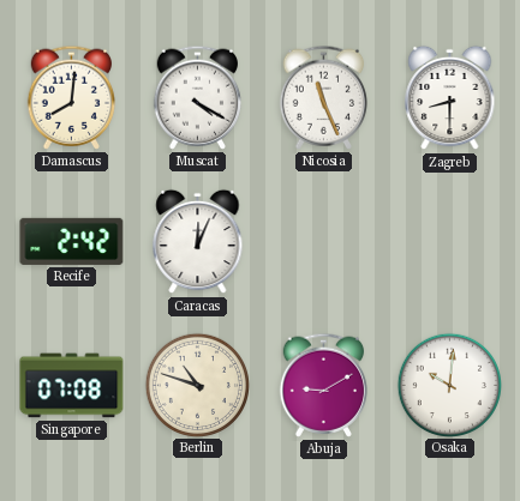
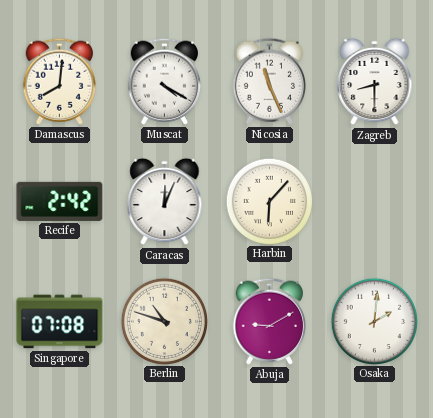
Harbin: none -> 6:07 (269, 201)
Osaka: 10:01 -> 2:01 (374, 321)
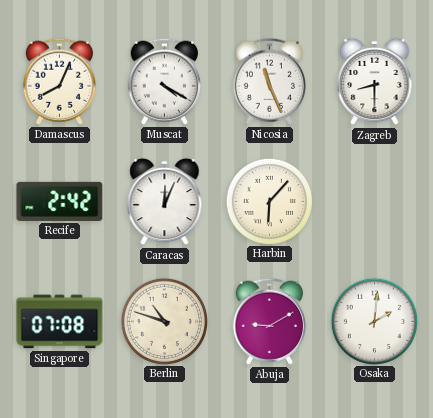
Damascus: 8:01 -> 8:04 (59, 81)
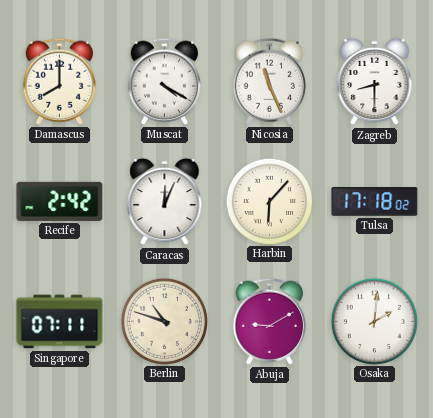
Damascus: 8:04 -> 8:00 (59, 81)
Tulsa: none -> 17:18 (375, 202)
Singapore: 07:08 -> 07:11 (60, 322)
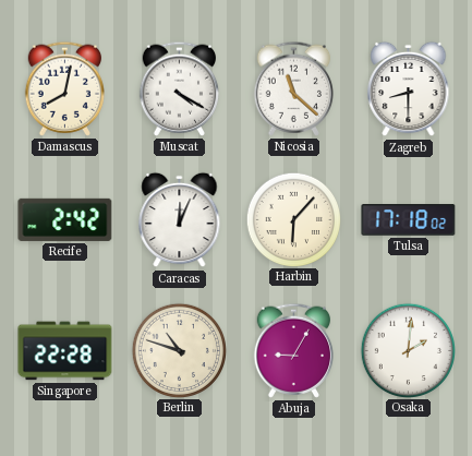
Damascus: 8:00 -> 8:02 (64, 88)
Nicosia: 11:26 -> 11:22 (293, 88)
Singapore: 07:11 -> 22:28 (65, 351)
Abuja: 9:10 -> 9:05 (293, 350)
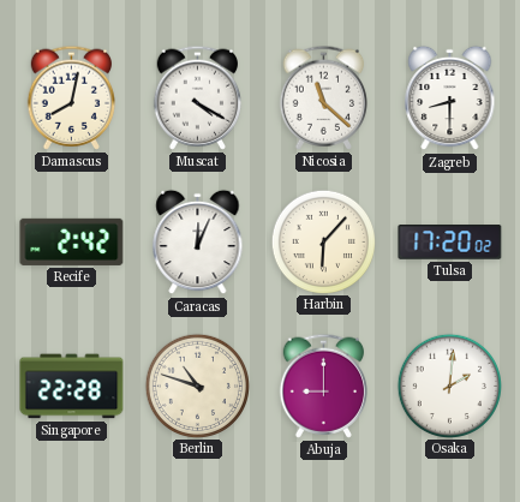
Tulsa: 17:18 -> 17:20 (450, 243)
Abuja: 9:05 -> 9:00 (323, 386)
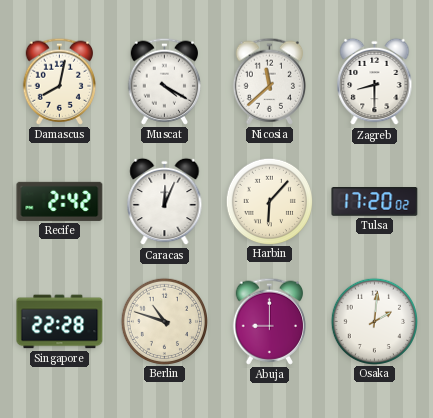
Nicosia: 11:22 -> 11:38 (269, 81)
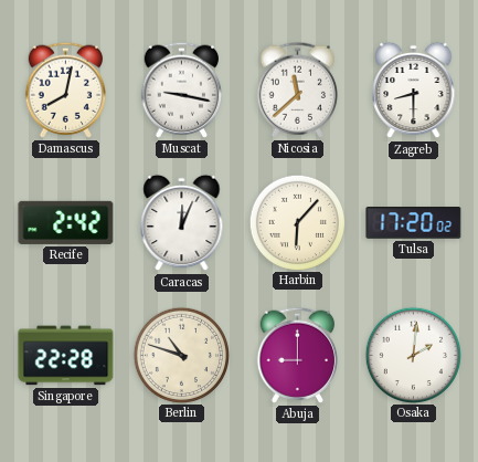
Muscat: 4:20 -> 9:17 (181, 90)
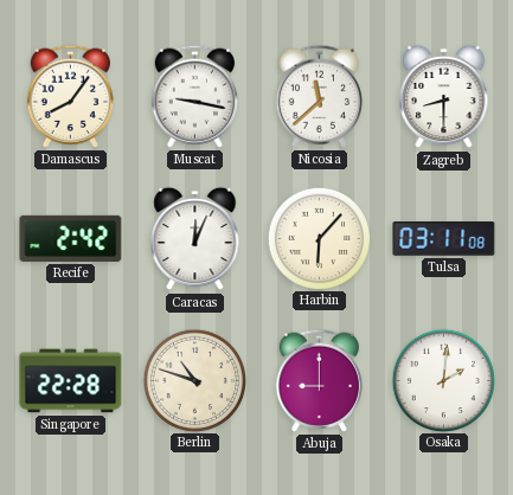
Damascus: 8:02 -> 8:06 (70, 96)
Tulsa: 17:20 -> 03:11 (444, 239)
